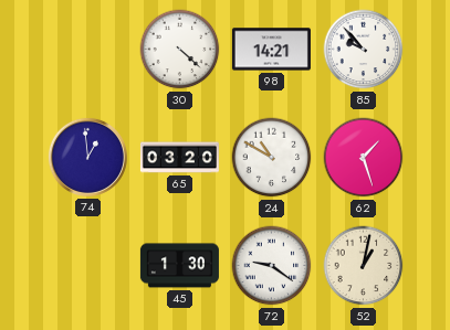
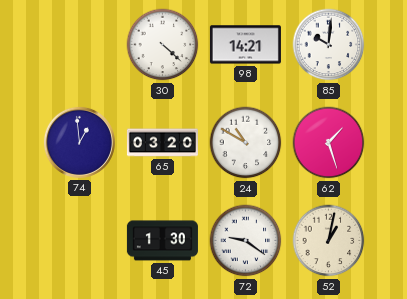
85: 9:53 -> 10:01 (329, 45)
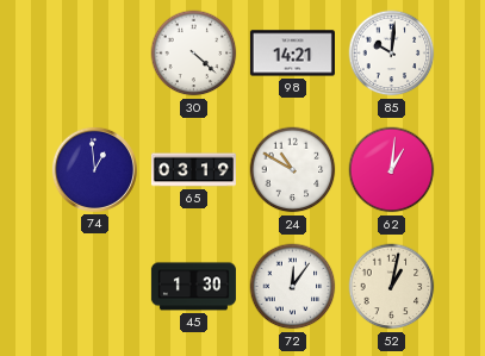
65: 03:20 -> 03:19 (193, 170)
62: 1:27 -> 1:01 (392, 170)
72: 9:21 -> 12:06 (293, 287)
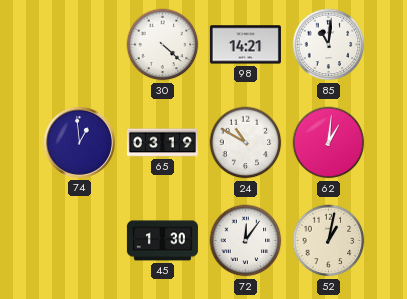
85: 10:01 -> 11:01 (329, 45)
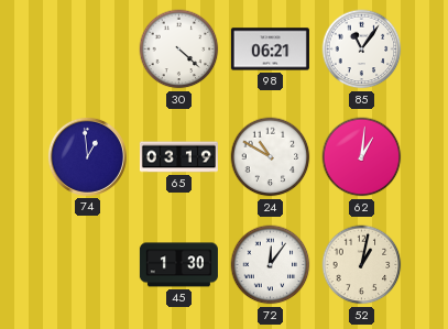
98: 14:21 -> 06:21 (270, 50)
85: 11:01 -> 11:06 (362, 50)
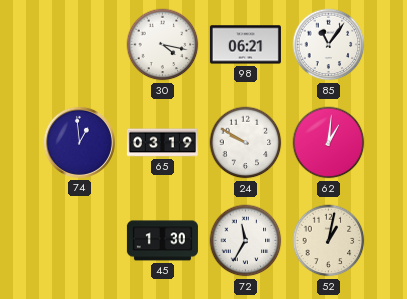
30: 4:22 -> 4:17 (163, 45)
24: 10:50 -> 9:50 (246, 143)
72: 12:06 -> 11:35 (246, 241)
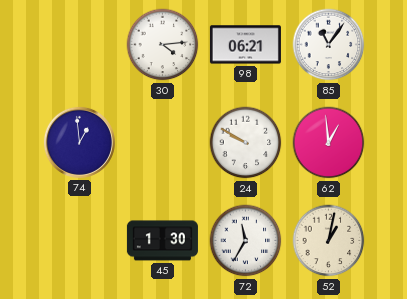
30: 4:17 -> 4:14 (163, 45)
65: 03:19 -> none (162, 143)
62: 1:01 -> 12:59 (329, 143)
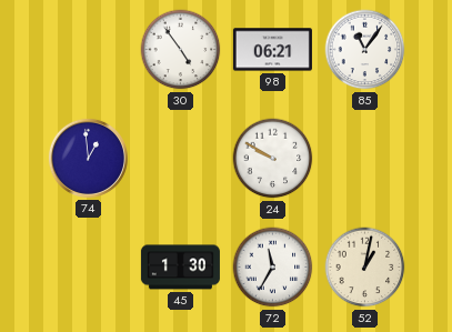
30: 4:14 -> 4:54 (181, 50)
62: 12:59 -> none (329, 143)
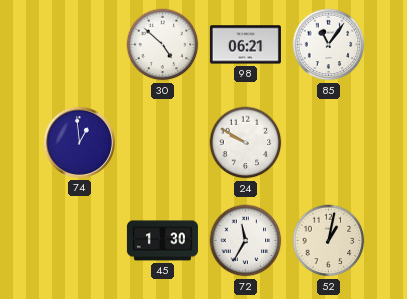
30: 4:54 -> 4:52 (163, 45)
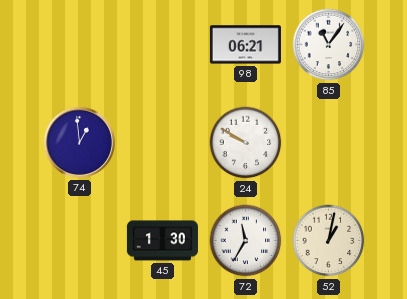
30: 4:52 -> none (163, 45)
